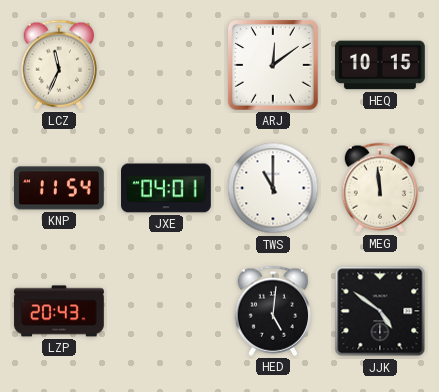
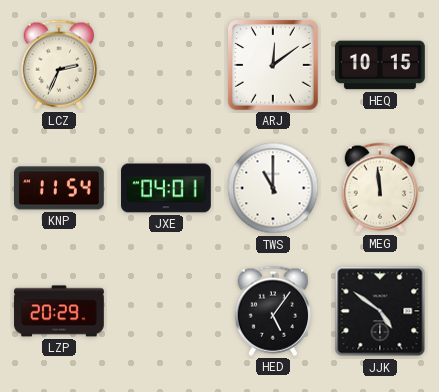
LCZ: 11:34 -> 2:34 (58, 65)
LZP: 20:43 -> 20:29 (59, 311)
HED: 5:01 -> 5:06 (272, 311)
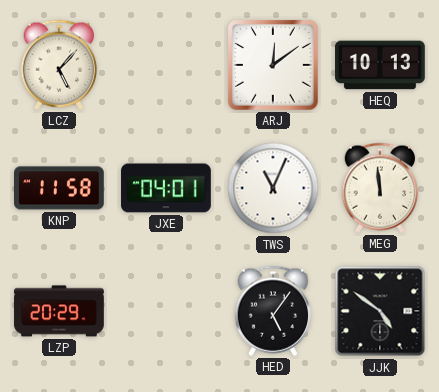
LCZ: 2:34 -> 5:07 (58, 65)
HEQ: 10:15 -> 10:13 (380, 65)
KNP: 11:54 -> 11:58 (60, 188)
TWS: 11:00 -> 11:04 (273, 188)
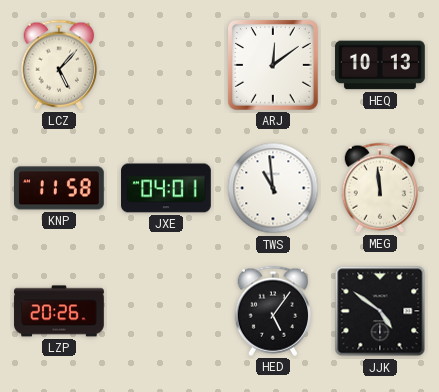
TWS: 11:04 -> 10:59 (273, 188)
LZP: 20:29 -> 20:26 (59, 311)
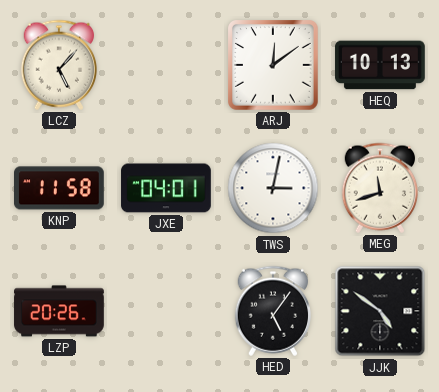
TWS: 10:59 -> 3:02 (273, 188)
MEG: 11:59 -> 11:42 (379, 188)
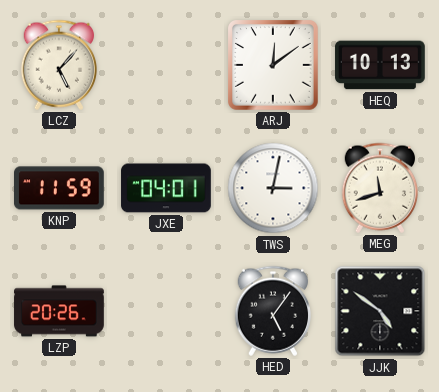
KNP: 11:58 -> 11:59 (60, 188)
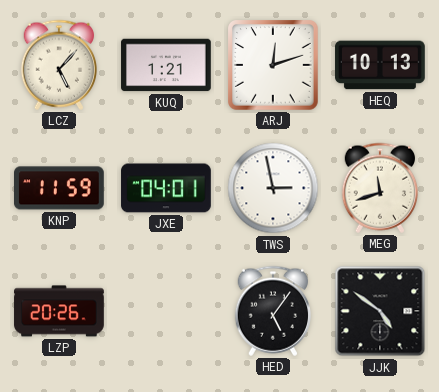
KUQ: none -> 1:21 (166, 65)
ARJ: 12:09 -> 12:12 (274, 66)
TWS: 3:02 -> 2:58 (273, 188)
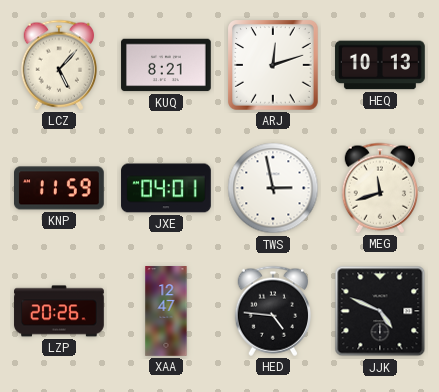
KUQ: 1:21 -> 8:21 (166, 65)
XAA: none -> 12:47 (166, 311)
HED: 5:06 -> 4:46 (272, 311)
JJK: 4:51 -> 4:49 (380, 311)
